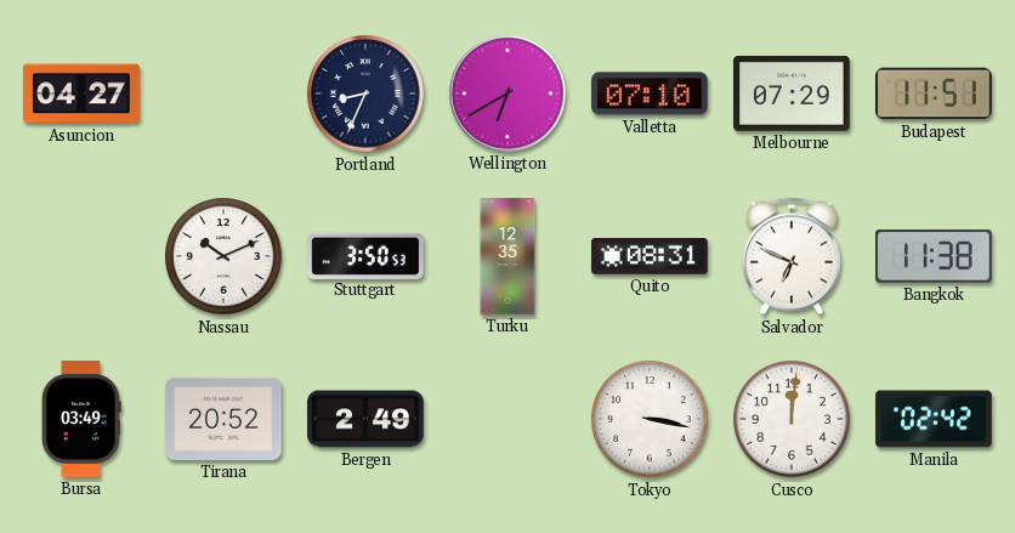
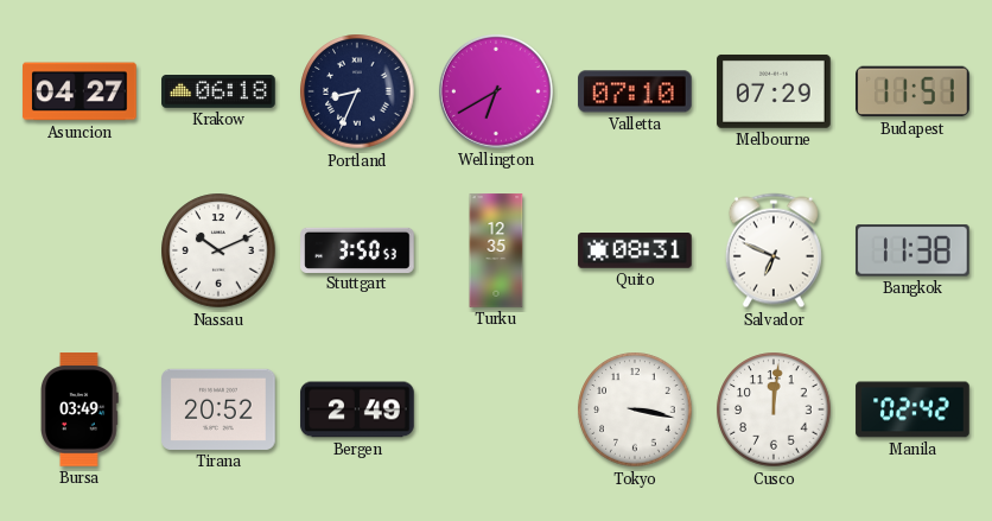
Krakow: none -> 06:18 (218, 93)
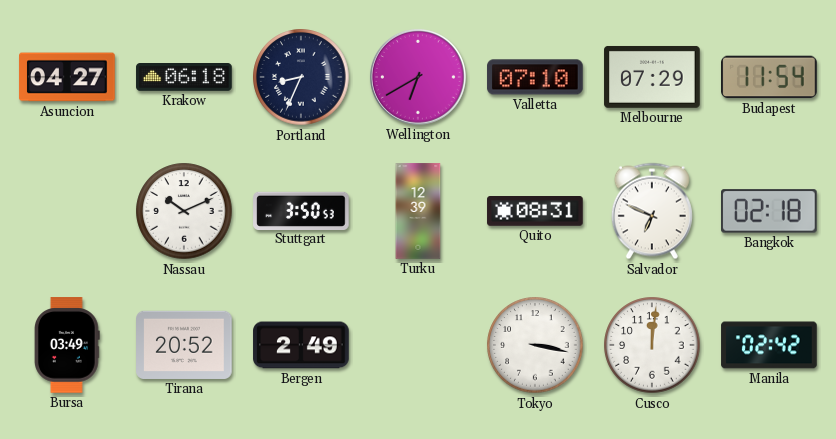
Budapest: 11:51 -> 11:54 (769, 77)
Turku: 12:35 -> 12:39 (418, 211)
Bangkok: 11:38 -> 02:18 (770, 211)
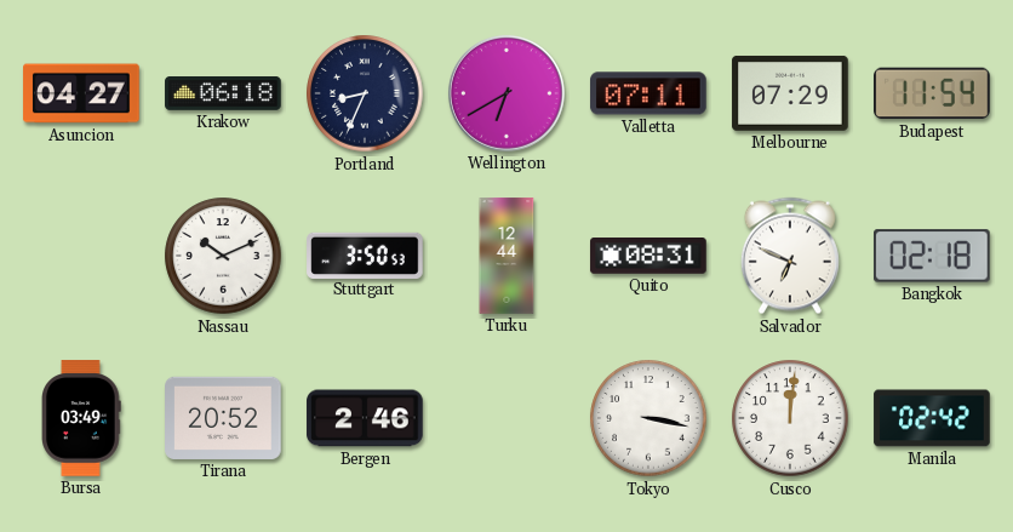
Valletta: 07:10 -> 07:11 (648, 93)
Turku: 12:39 -> 12:44 (506, 256)
Bergen: 2:49 -> 2:46 (365, 418)
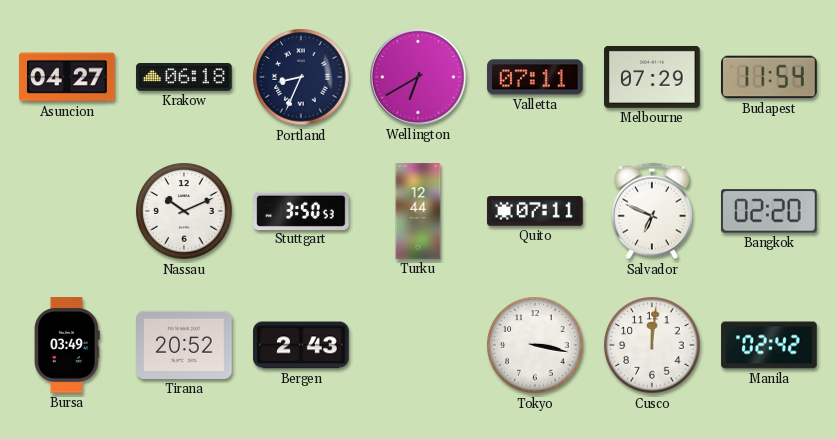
Quito: 08:31 -> 07:11 (535, 212)
Bangkok: 02:18 -> 02:20 (770, 211)
Bergen: 2:46 -> 2:43 (301, 345)
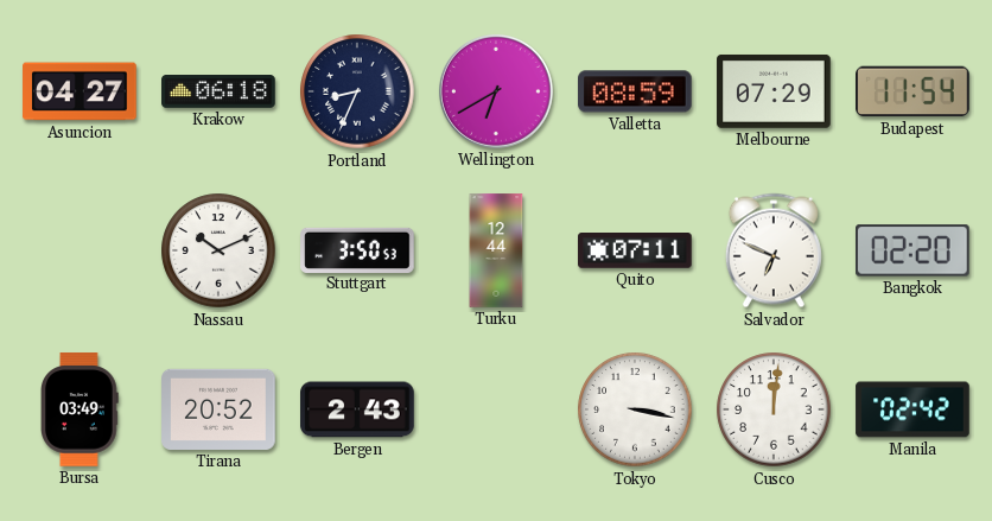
Valletta: 07:11 -> 08:59 (635, 91)
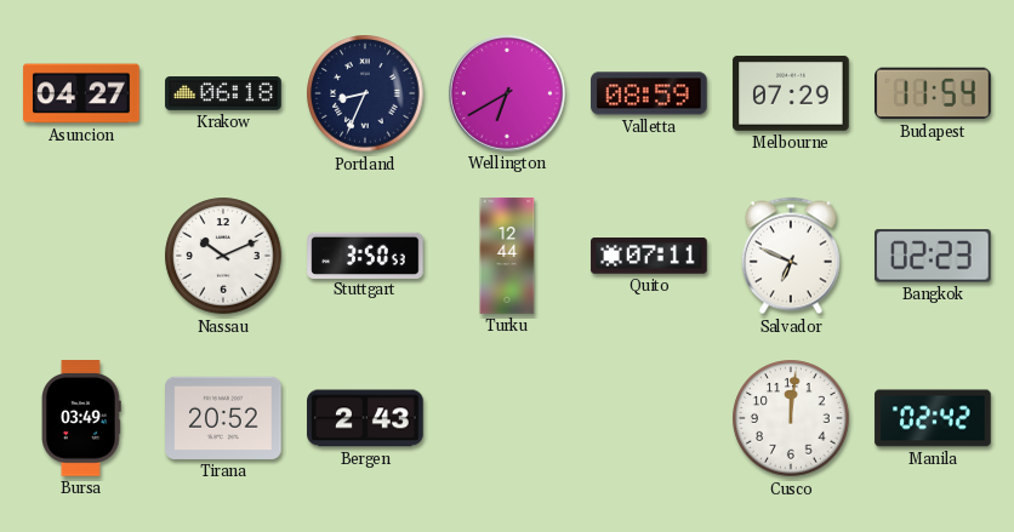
Bangkok: 02:20 -> 02:23 (934, 256)
Tokyo: 3:17 -> none (635, 409)
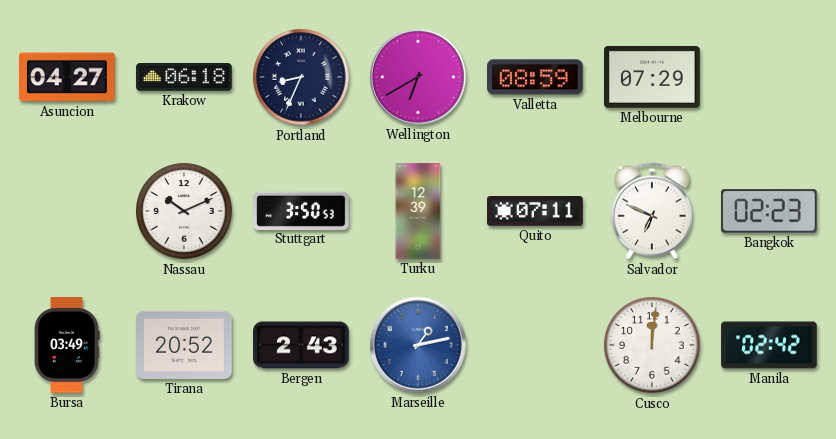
Budapest: 11:54 -> none (933, 93)
Turku: 12:44 -> 12:39 (418, 211)
Marseille: none -> 1:13 (418, 345)
